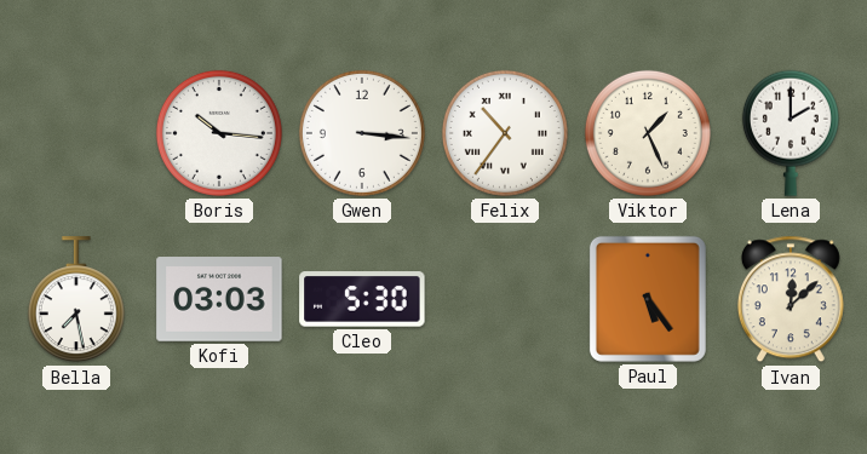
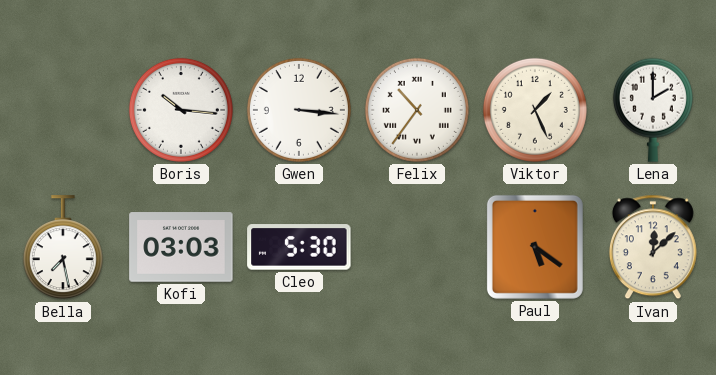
Paul: 5:24 -> 5:21 (535, 247)
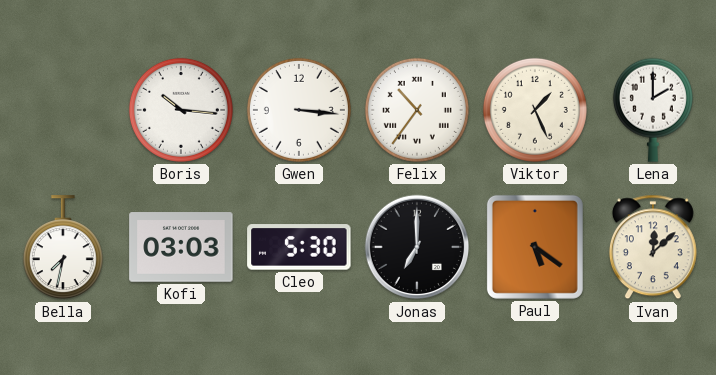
Bella: 7:28 -> 7:32 (63, 248)
Jonas: none -> 7:00 (417, 247)
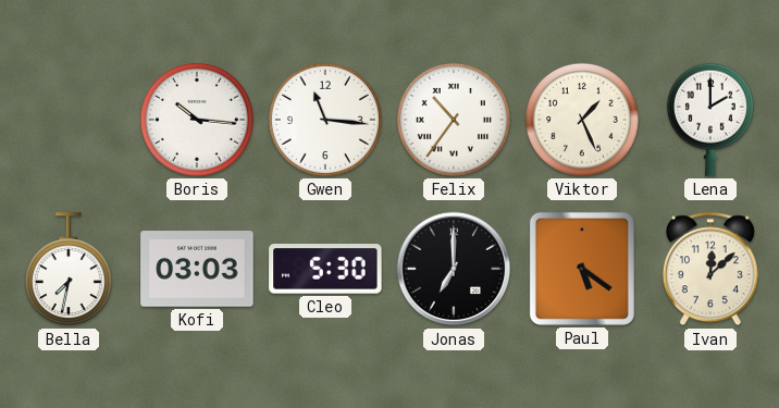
Gwen: 3:16 -> 11:16 (325, 120)
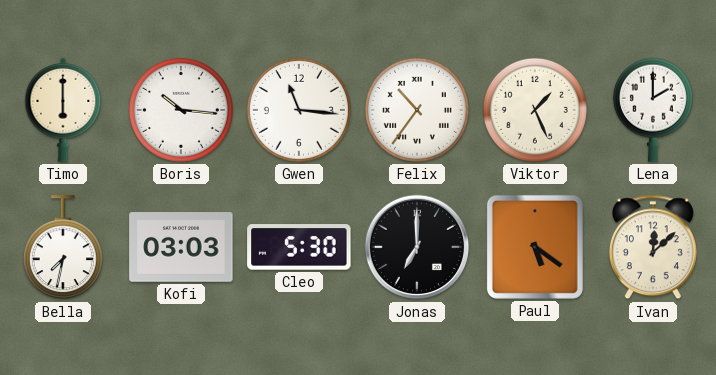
Timo: none -> 6:00 (63, 110)
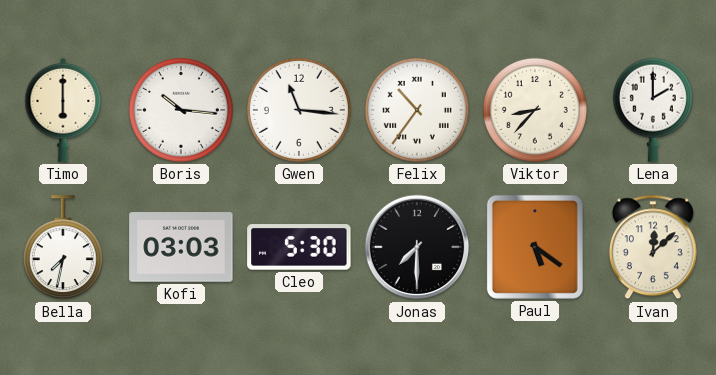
Viktor: 1:26 -> 8:37 (535, 110)
Jonas: 7:00 -> 7:30 (417, 247)
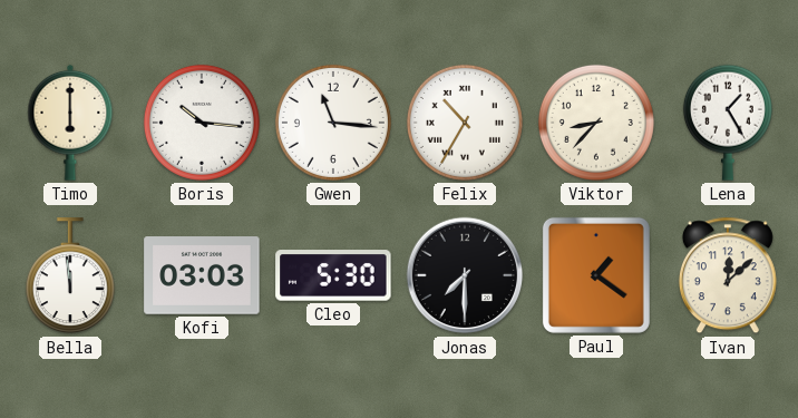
Felix: 10:36 -> 10:35 (465, 123)
Lena: 2:00 -> 1:25 (728, 123)
Bella: 7:32 -> 11:59 (70, 276)
Paul: 5:21 -> 1:21 (596, 275)
